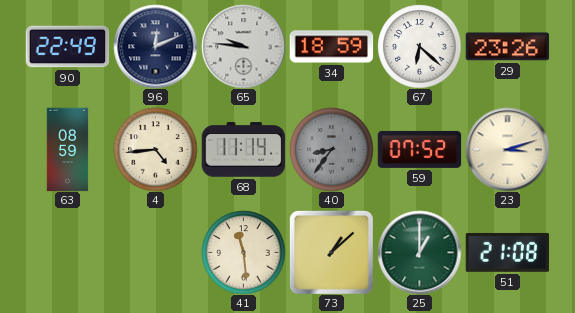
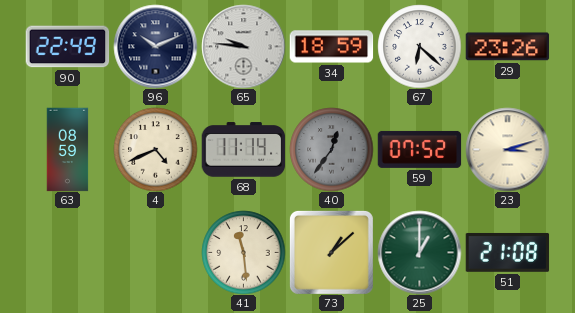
96: 12:11 -> 10:11 (155, 46)
4: 4:44 -> 4:41 (155, 149)
40: 8:36 -> 12:36 (331, 149)
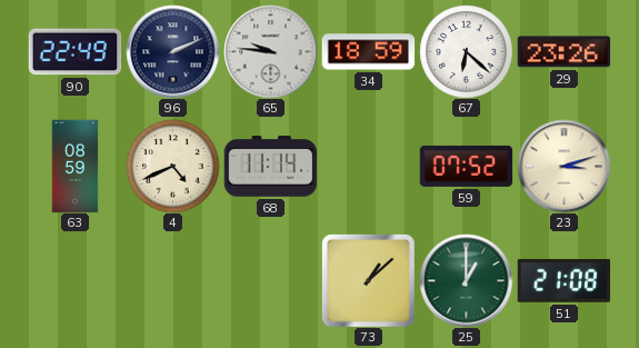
96: 10:11 -> 2:11 (172, 51)
40: 12:36 -> none (331, 149)
41: 11:29 -> none (243, 252)
